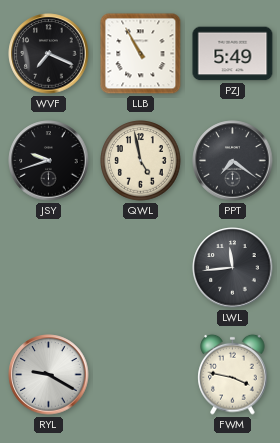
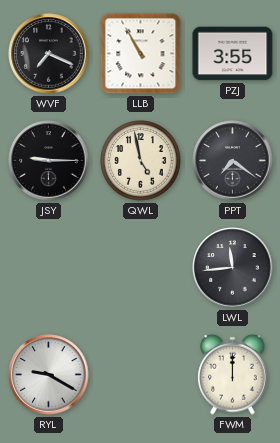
PZJ: 5:49 -> 3:55 (233, 54)
JSY: 9:42 -> 9:15 (49, 161)
FWM: 3:47 -> 12:00 (233, 374)
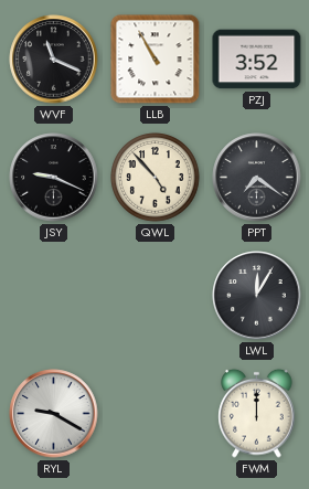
WVF: 7:19 -> 11:19 (54, 60)
PZJ: 3:55 -> 3:52 (257, 60)
JSY: 9:15 -> 9:19 (54, 178)
QWL: 4:58 -> 4:53 (156, 178)
LWL: 11:44 -> 12:05 (257, 296)
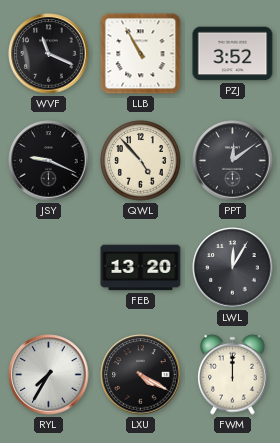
PPT: 7:21 -> 12:09 (233, 161)
FEB: none -> 13:20 (141, 268)
RYL: 9:20 -> 7:35 (49, 375)
LXU: none -> 4:20 (141, 375)
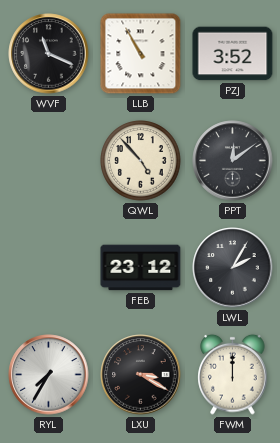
JSY: 9:19 -> none (49, 161)
FEB: 13:20 -> 23:12 (141, 268)
LWL: 12:05 -> 2:05 (233, 268)
LXU: 4:20 -> 3:20 (141, 375)
